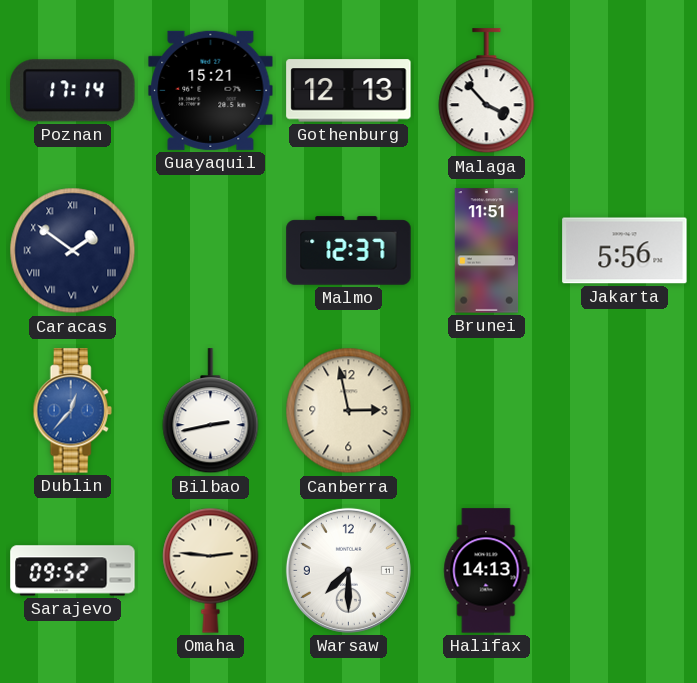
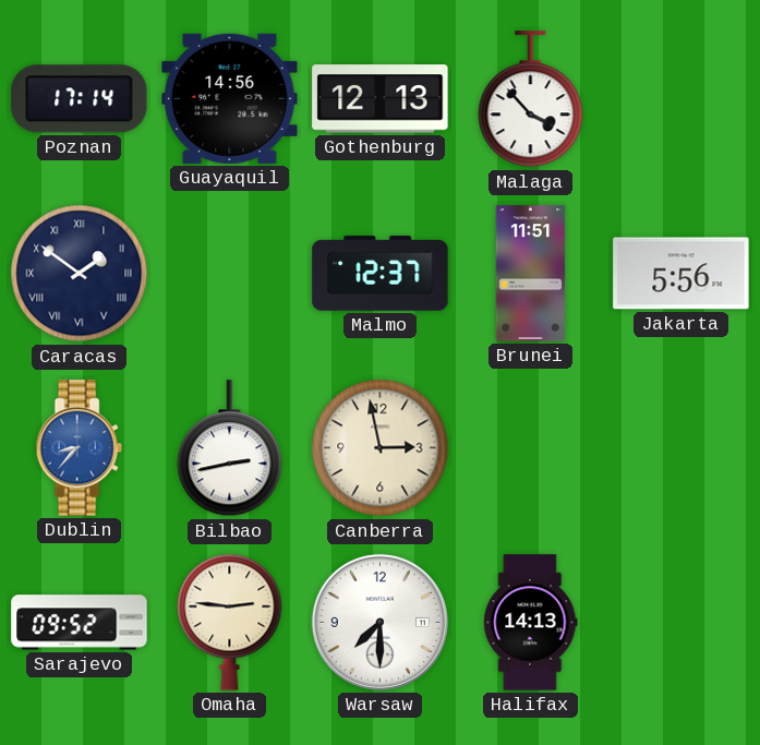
Guayaquil: 15:21 -> 14:56 (230, 98)
Dublin: 12:37 -> 8:37 (79, 448)
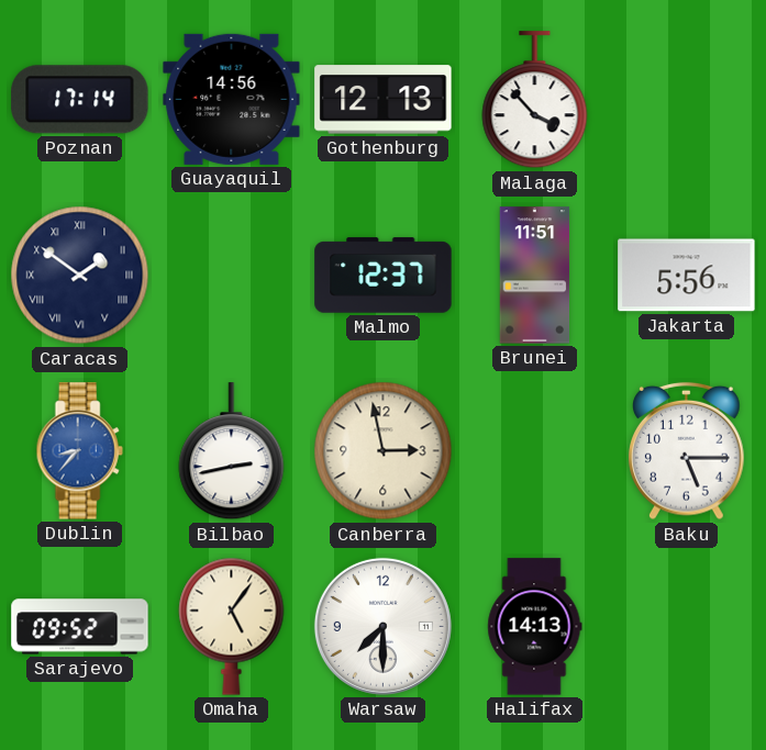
Baku: none -> 5:15 (687, 451)
Omaha: 2:46 -> 5:06 (232, 626)
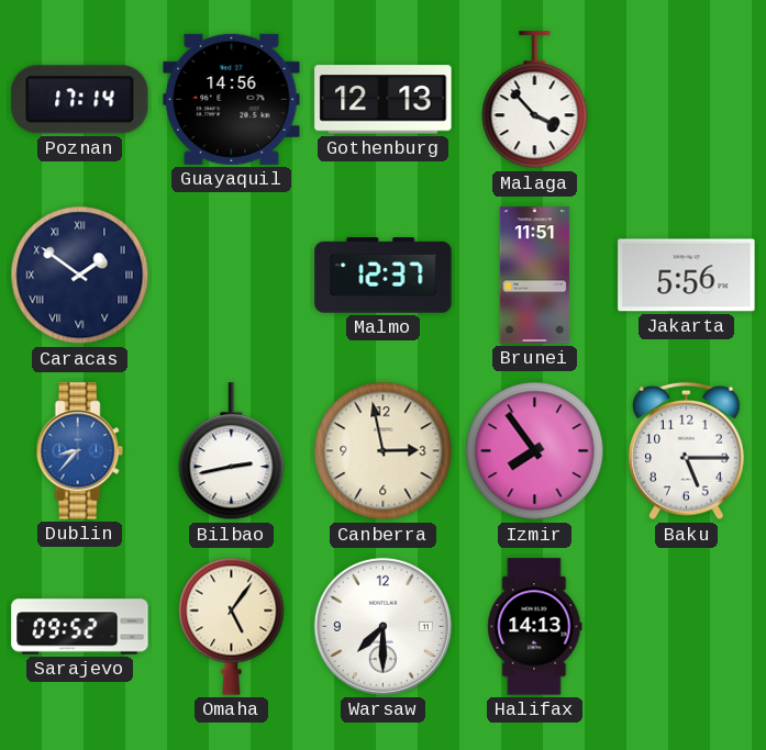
Izmir: none -> 7:54 (535, 451)
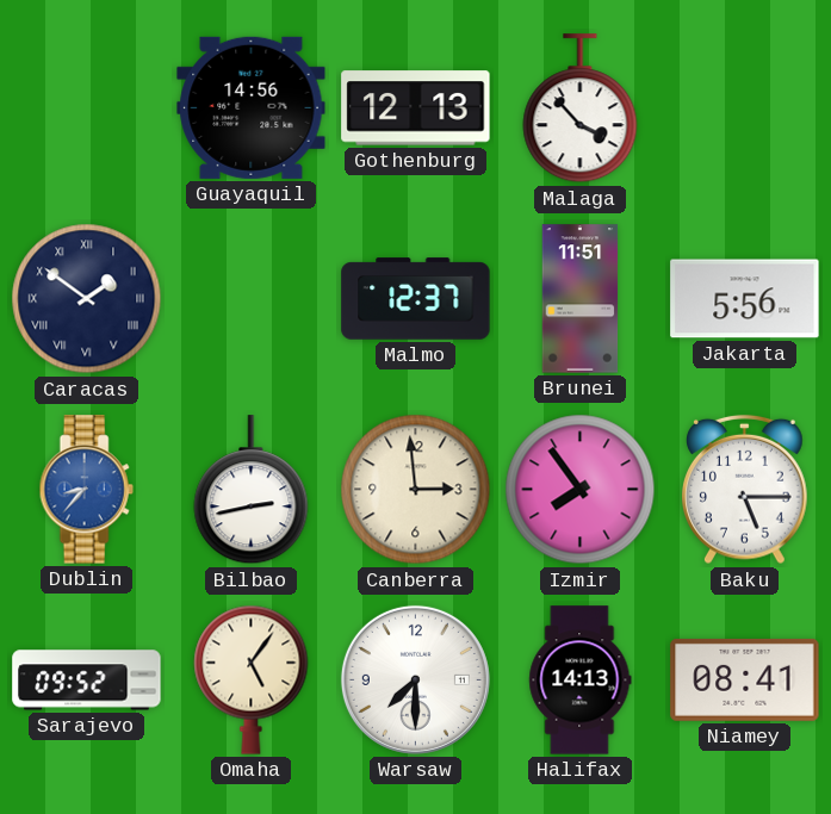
Poznan: 17:14 -> none (80, 100)
Canberra: 2:58 -> 2:59 (416, 490)
Niamey: none -> 08:41 (745, 679)
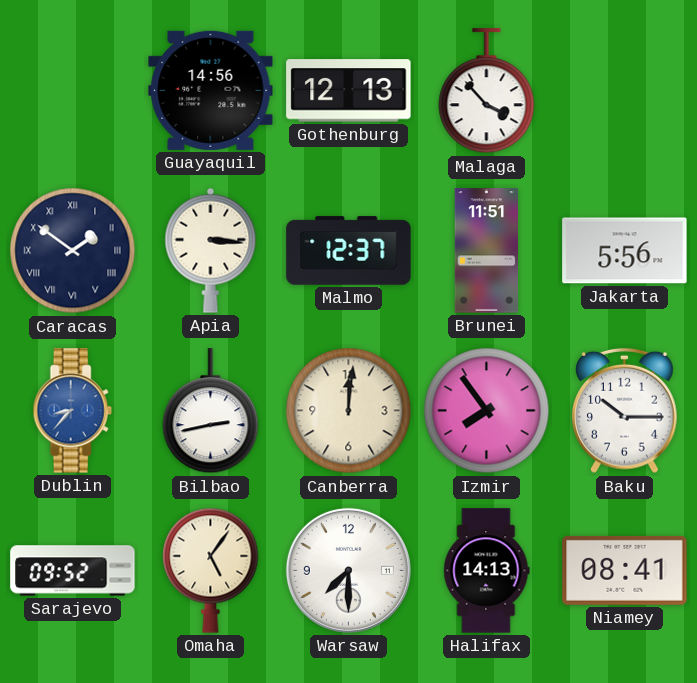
Apia: none -> 3:16 (211, 250)
Canberra: 2:59 -> 12:01 (349, 411)
Baku: 5:15 -> 10:15 (625, 411)
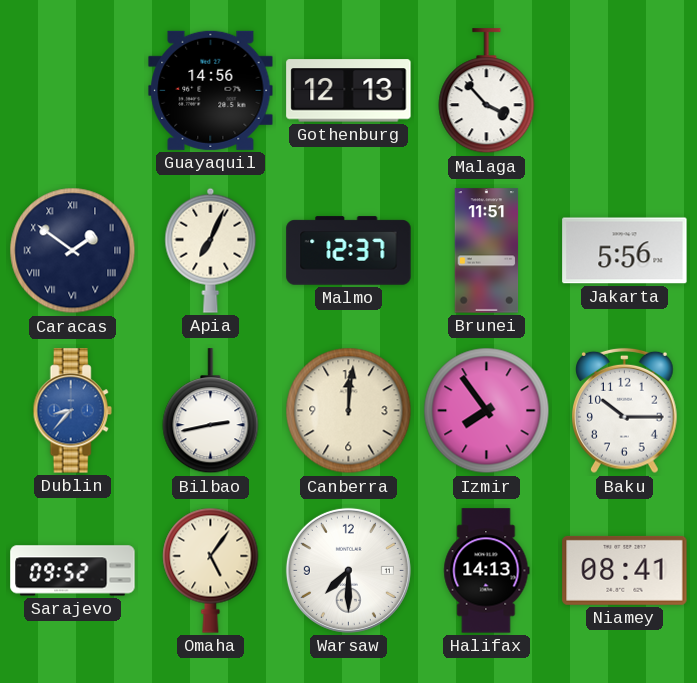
Apia: 3:16 -> 7:04 (211, 250)
